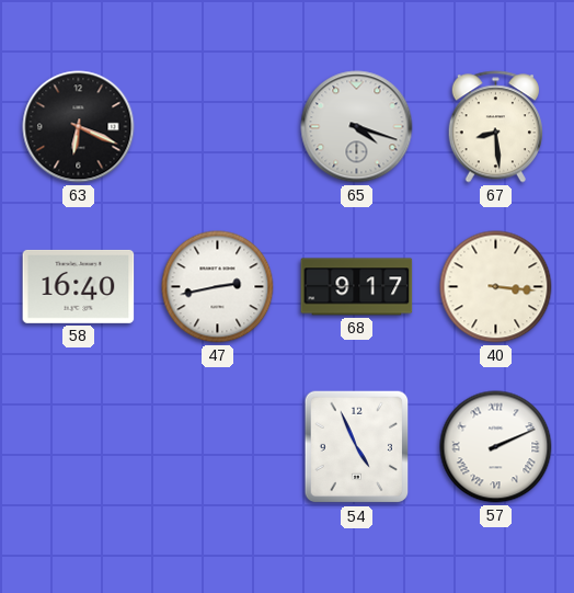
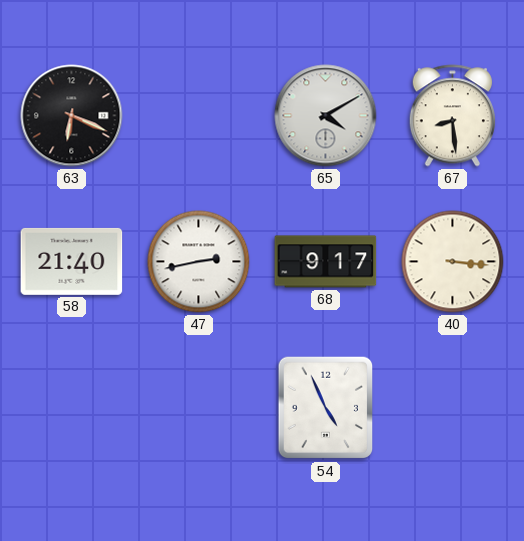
65: 4:18 -> 4:10 (326, 116)
58: 16:40 -> 21:40 (72, 261)
57: 2:11 -> none (496, 447)
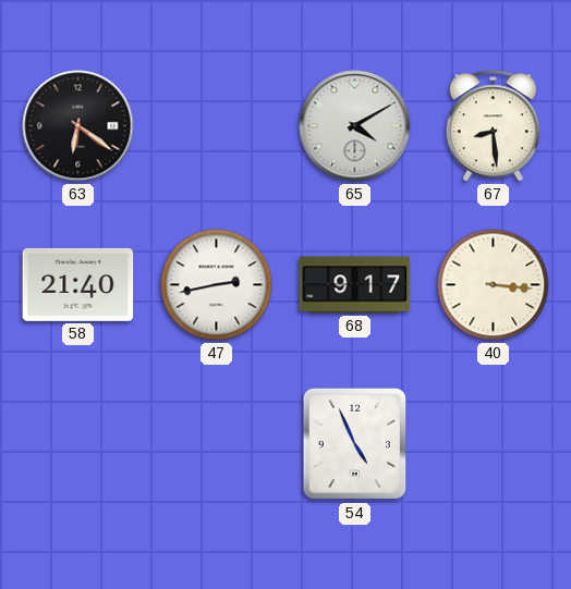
63: 6:19 -> 6:21 (78, 126)
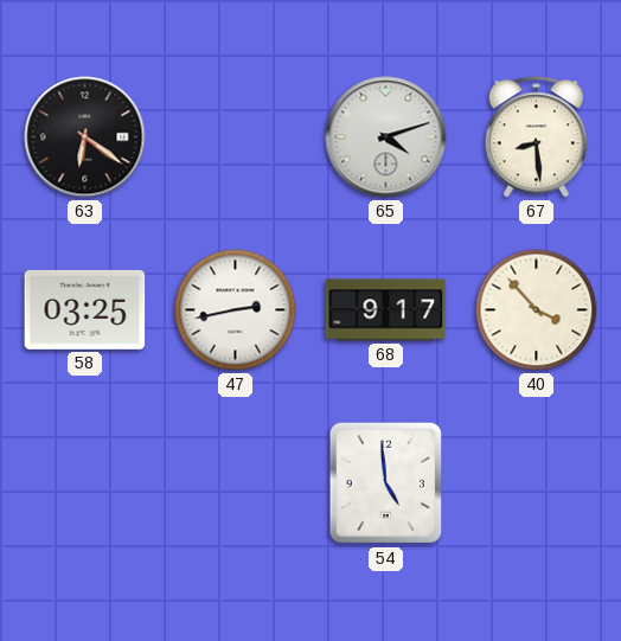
65: 4:10 -> 4:12 (386, 137)
58: 21:40 -> 03:25 (85, 309)
40: 3:16 -> 3:53 (537, 310)
54: 4:56 -> 4:59 (386, 483)
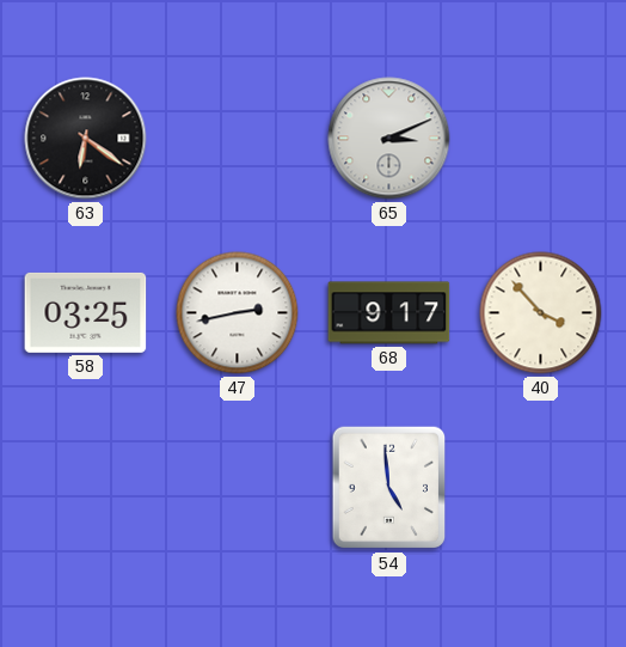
65: 4:12 -> 3:11 (389, 139)
67: 8:29 -> none (536, 137)
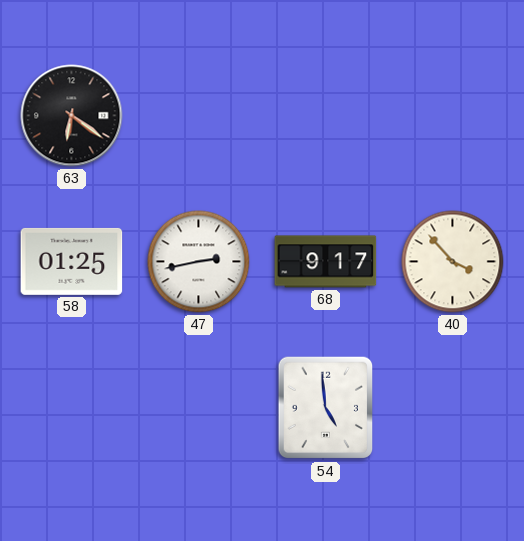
65: 3:11 -> none (389, 139)
58: 03:25 -> 01:25 (72, 261)
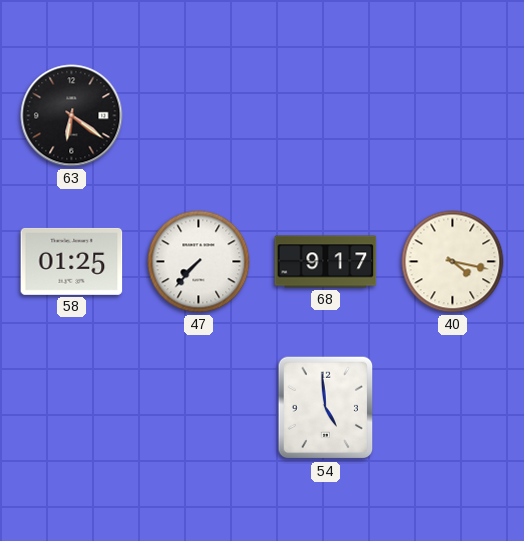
47: 2:43 -> 7:37 (199, 262)
40: 3:53 -> 4:17 (453, 262)
